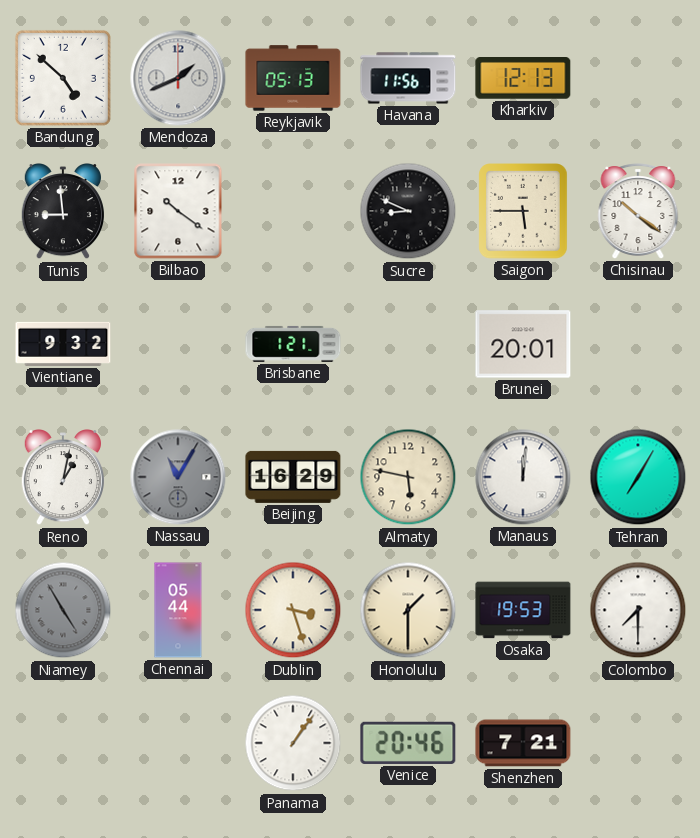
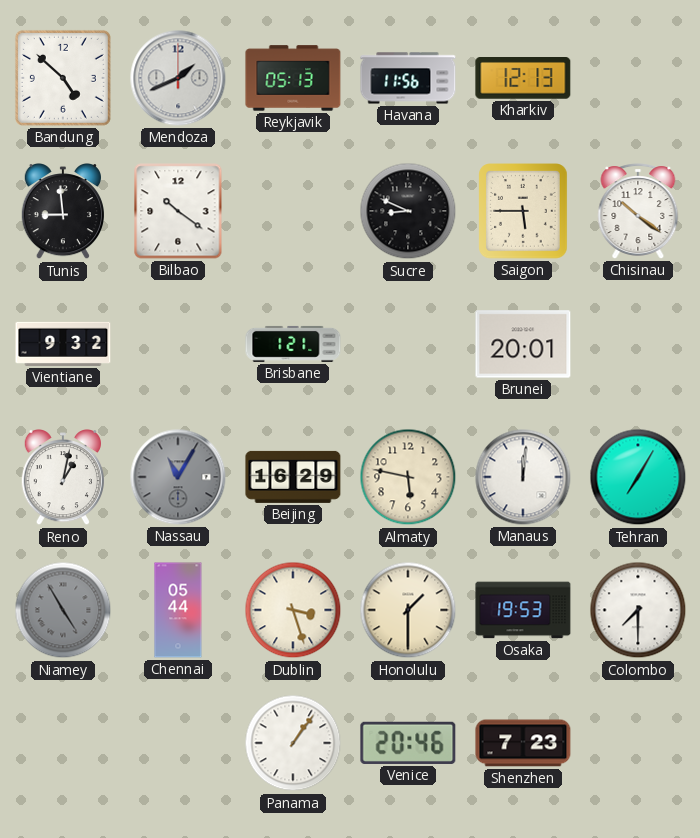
Shenzhen: 7:21 -> 7:23 (523, 743)
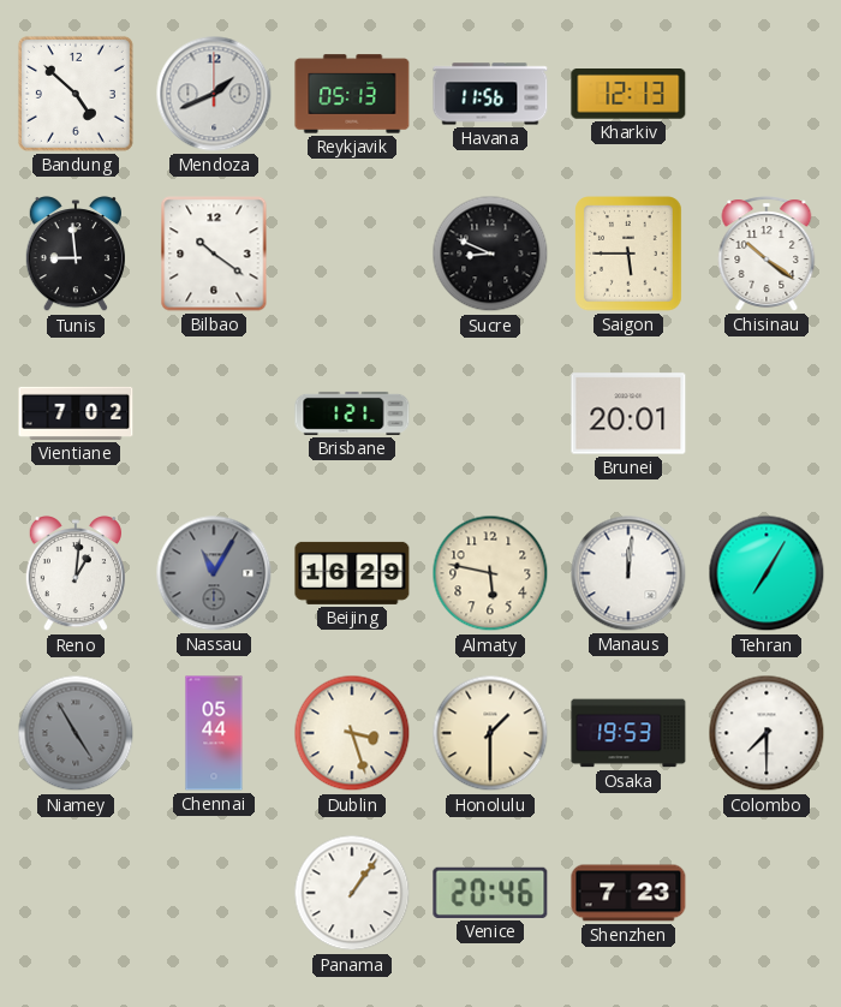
Vientiane: 9:32 -> 7:02 (76, 413)
Reno: 1:02 -> 1:01 (76, 574)
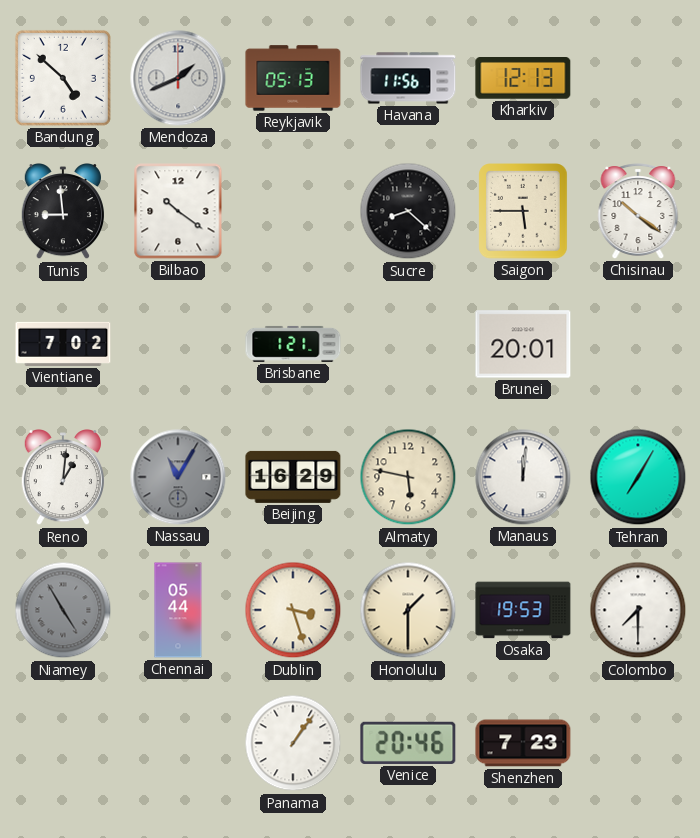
Sucre: 8:49 -> 8:22 (408, 211)
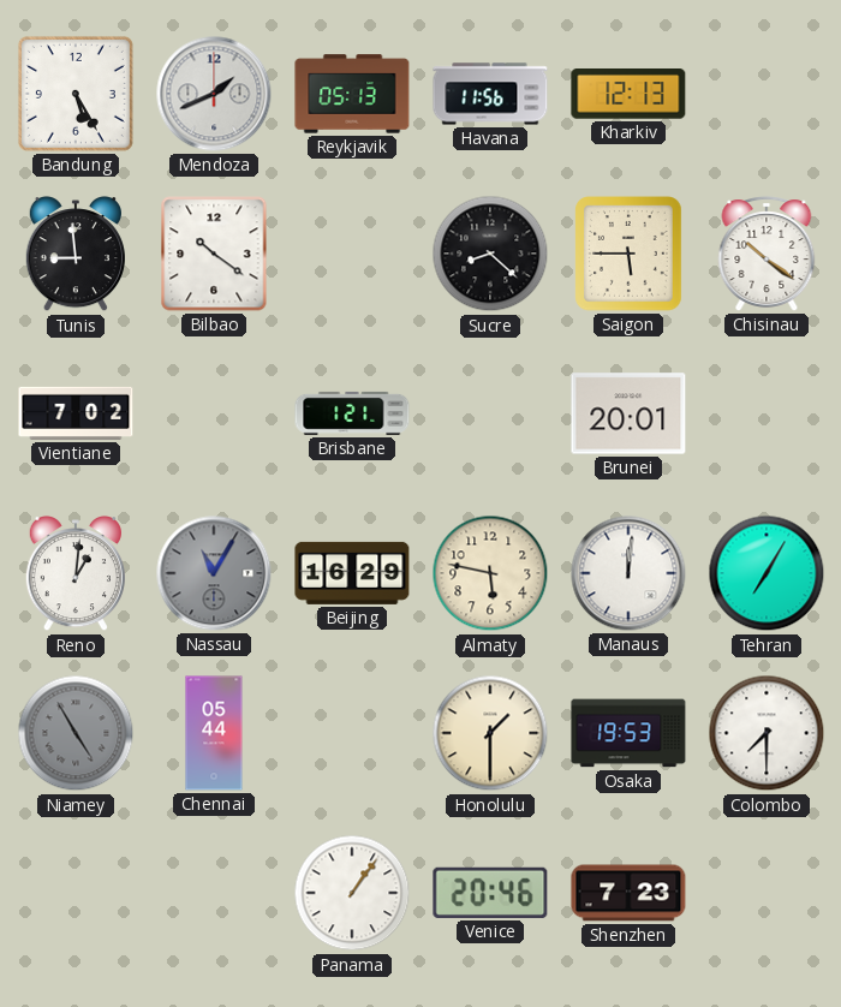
Bandung: 4:52 -> 5:25 (76, 94)
Dublin: 3:27 -> none (293, 610)
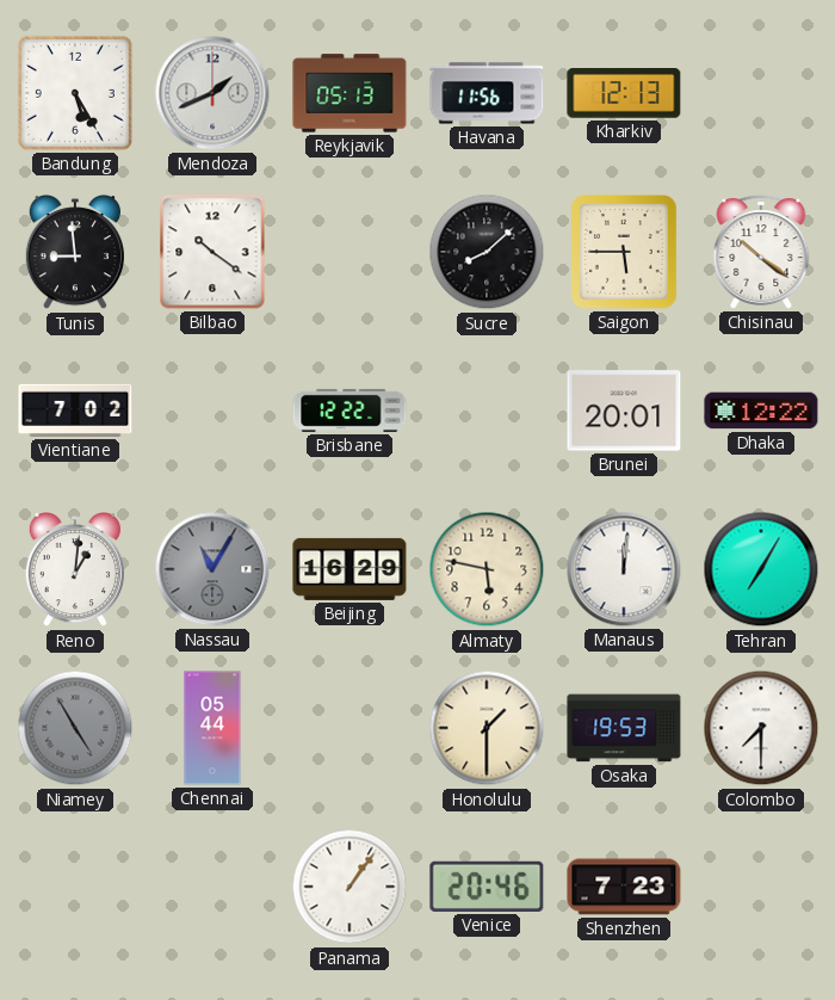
Sucre: 8:22 -> 8:08 (487, 252)
Brisbane: 1:21 -> 12:22 (350, 411)
Dhaka: none -> 12:22 (761, 411)
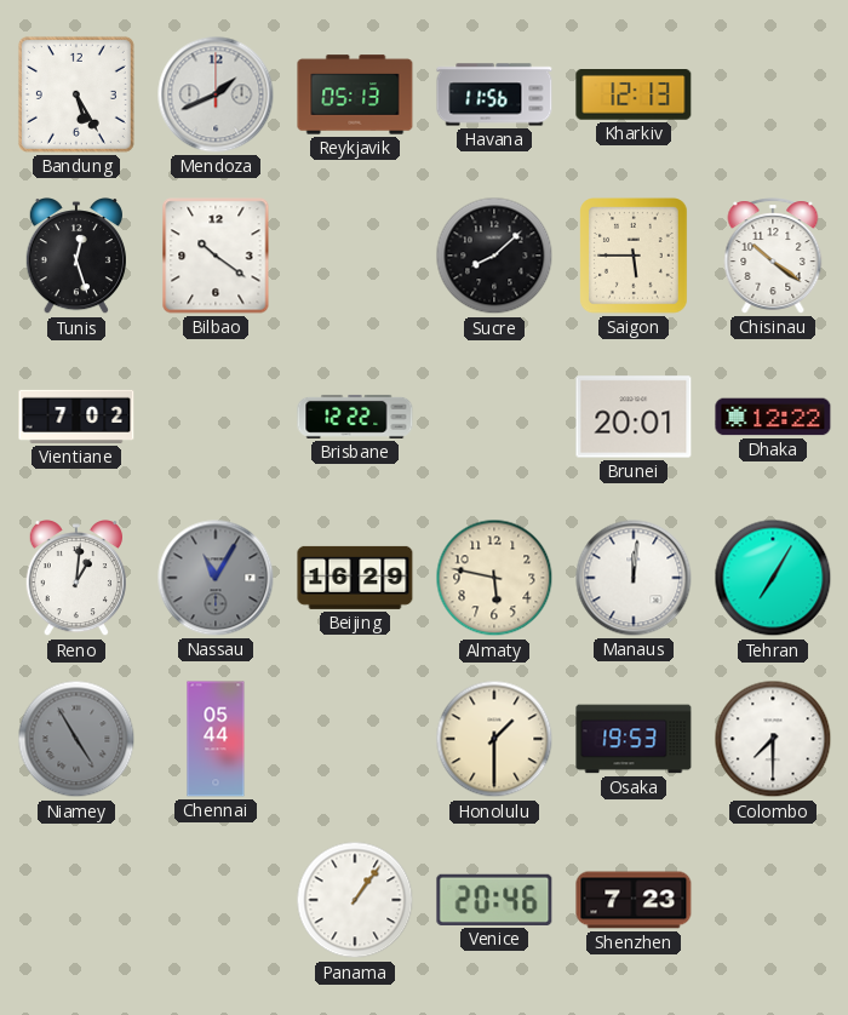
Tunis: 8:59 -> 12:27 (76, 257)
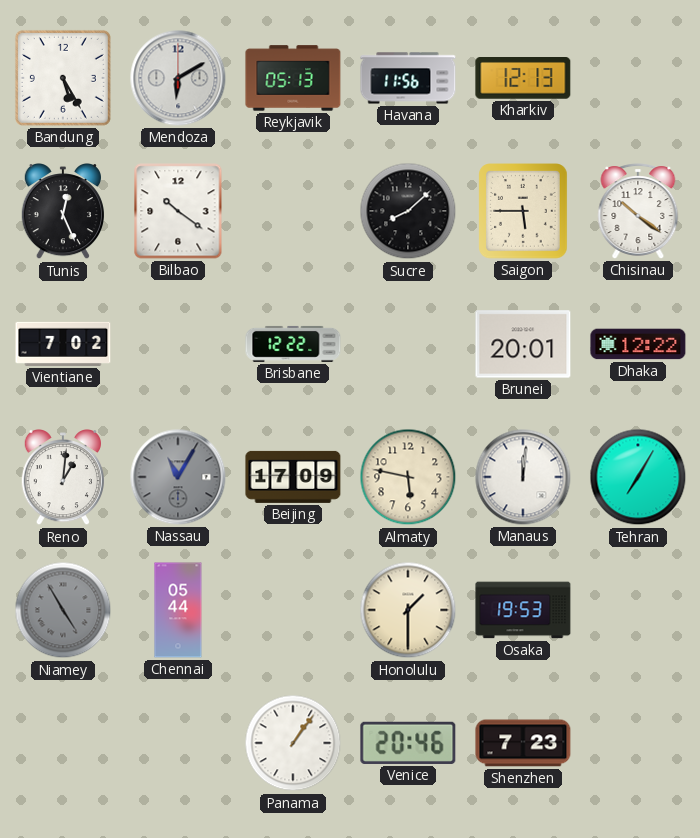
Mendoza: 1:41 -> 6:10 (178, 78)
Tunis: 12:27 -> 12:26 (63, 212)
Beijing: 16:29 -> 17:09 (293, 477)
Colombo: 7:30 -> none (773, 739)
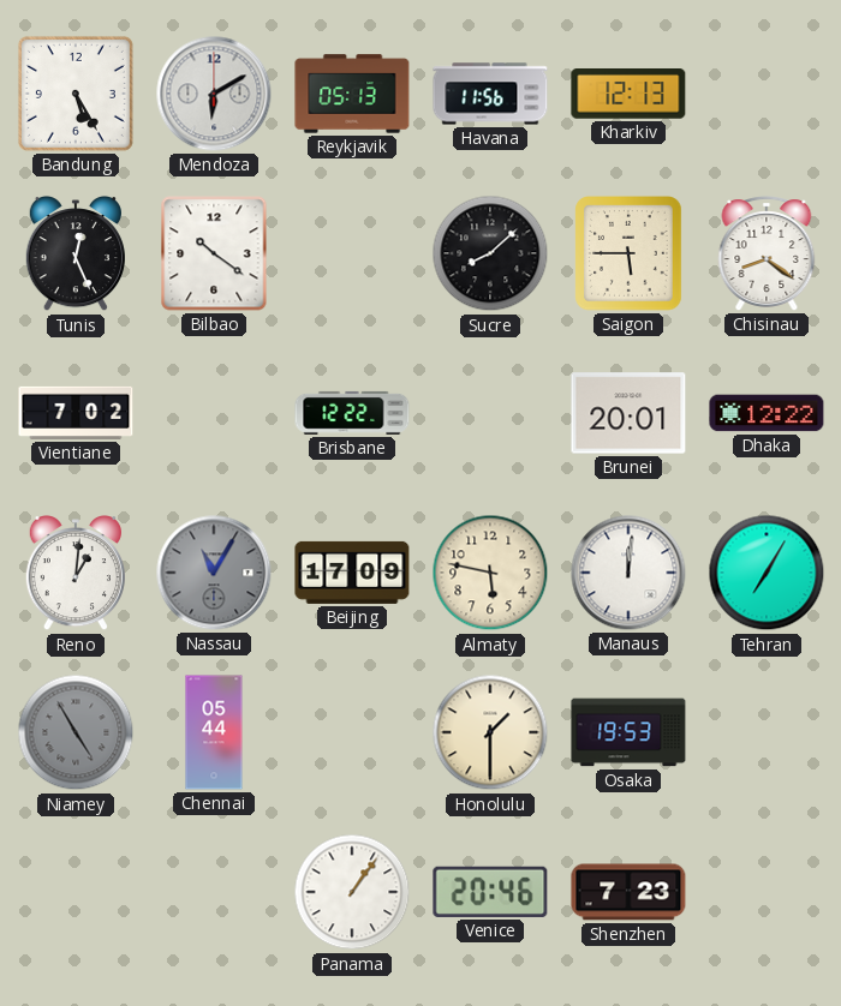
Chisinau: 10:21 -> 8:21 (767, 253)
